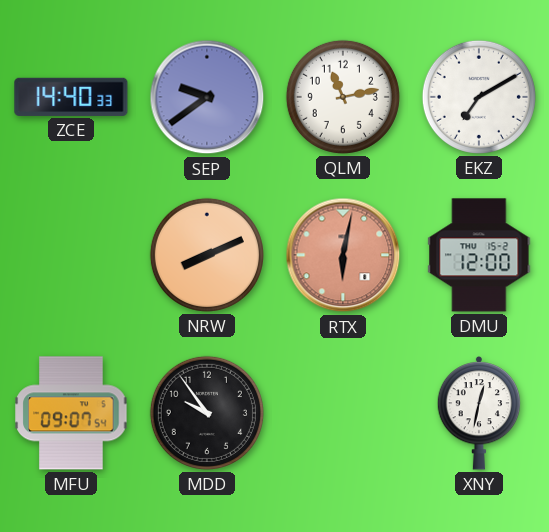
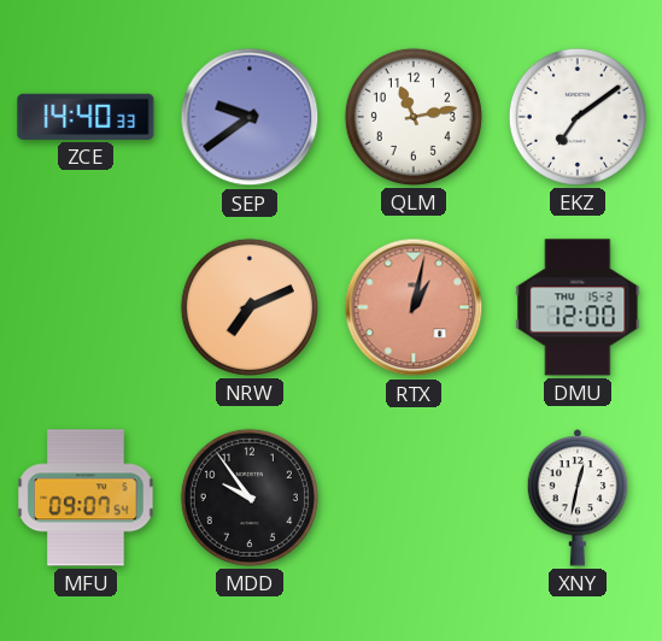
EKZ: 7:10 -> 7:09 (578, 117)
NRW: 8:11 -> 7:11 (250, 307)
RTX: 6:02 -> 1:02 (414, 307)
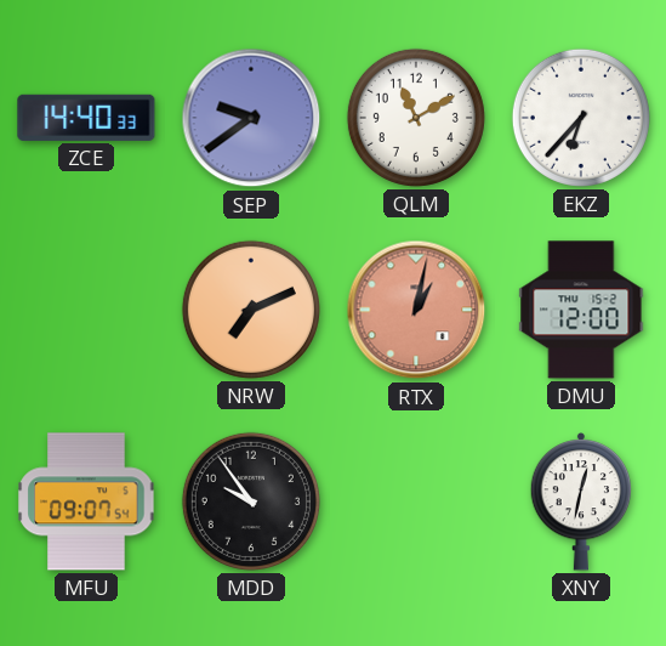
QLM: 11:13 -> 11:10 (416, 118)
EKZ: 7:09 -> 6:37 (581, 118)
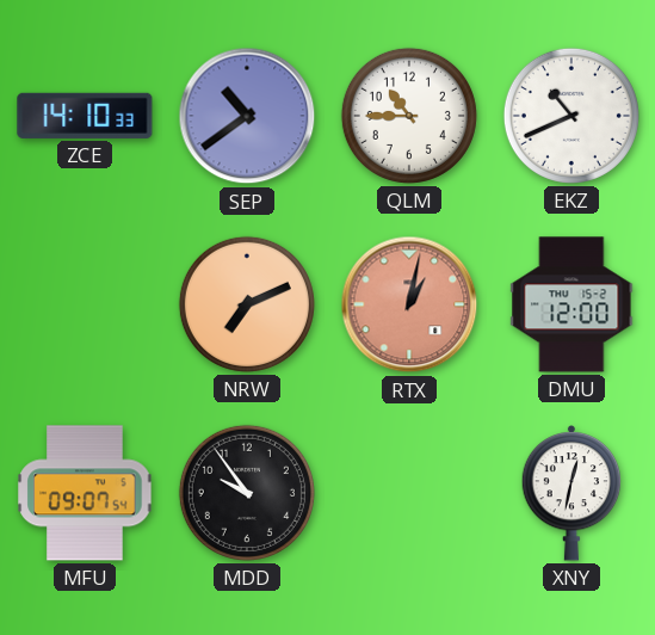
ZCE: 14:40 -> 14:10 (85, 116)
SEP: 9:39 -> 10:39 (247, 116)
QLM: 11:10 -> 10:45 (409, 116)
EKZ: 6:37 -> 10:41 (571, 116)
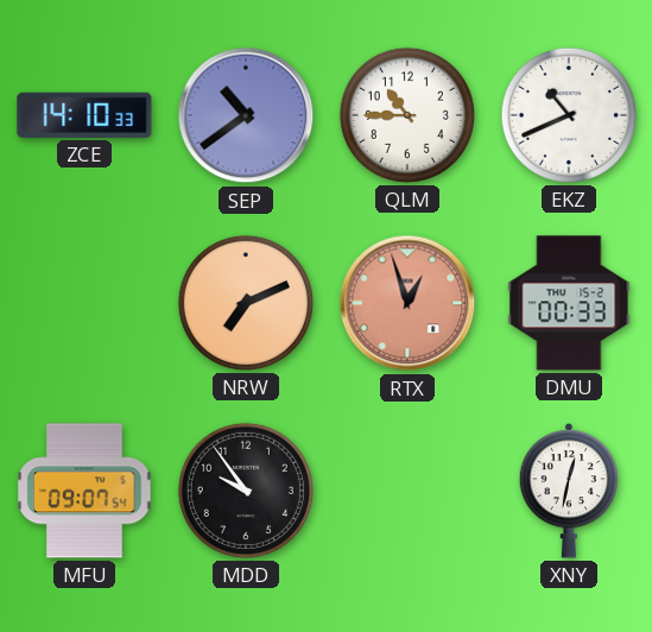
RTX: 1:02 -> 12:57 (407, 303)
DMU: 12:00 -> 00:33 (569, 303)
